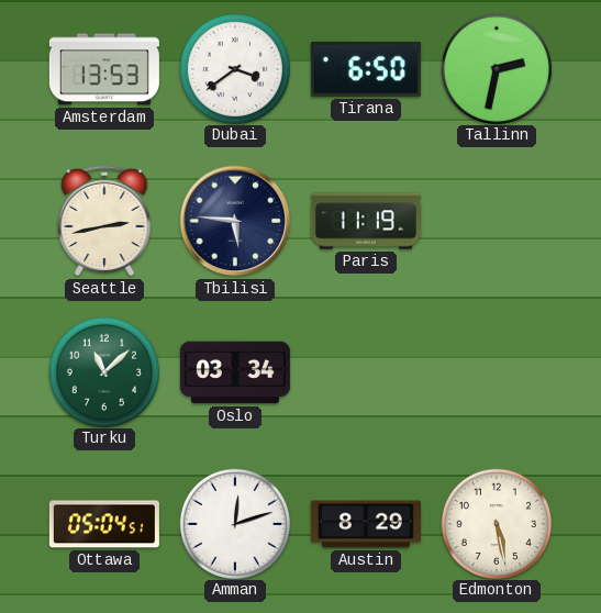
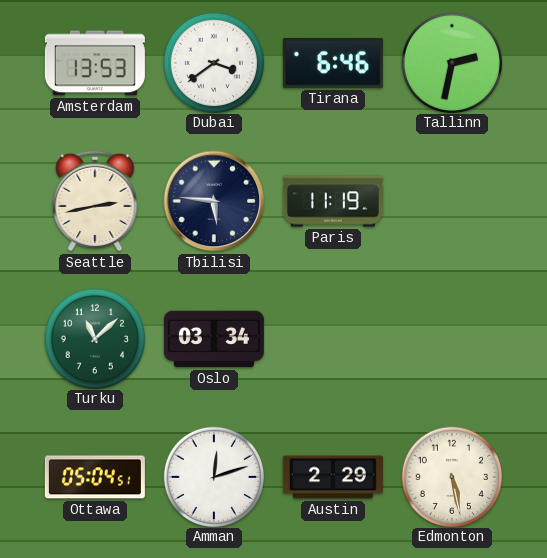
Tirana: 6:50 -> 6:46 (333, 63)
Austin: 8:29 -> 2:29 (333, 477)
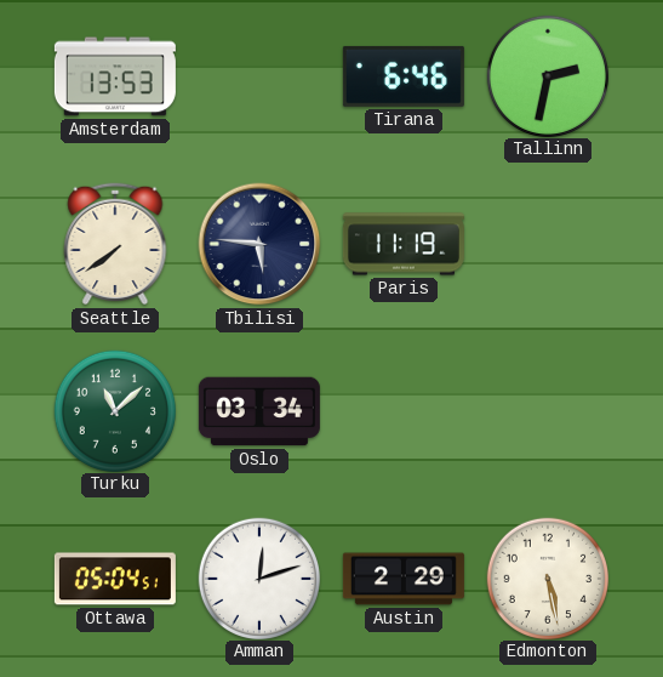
Dubai: 3:39 -> none (213, 62)
Seattle: 2:43 -> 7:39 (115, 244)
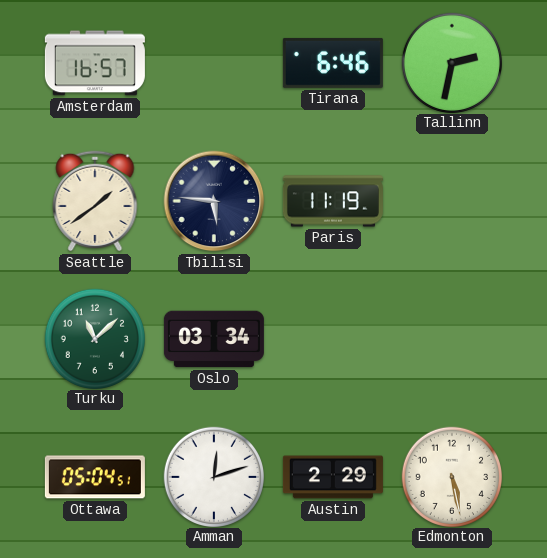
Amsterdam: 13:53 -> 16:57 (95, 63)
Seattle: 7:39 -> 1:39 (95, 201)
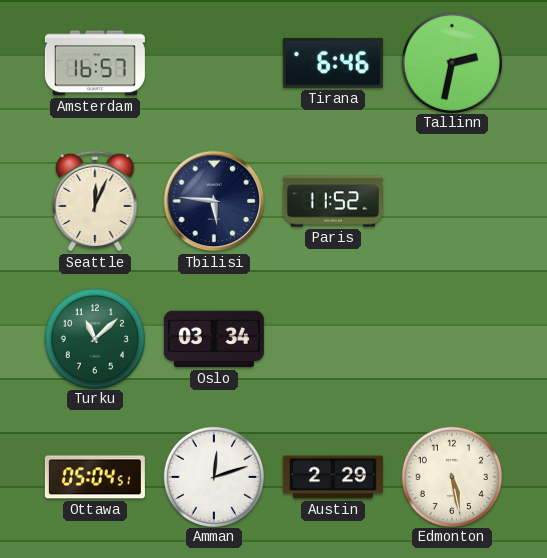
Seattle: 1:39 -> 12:04 (95, 201)
Paris: 11:19 -> 11:52 (333, 201)
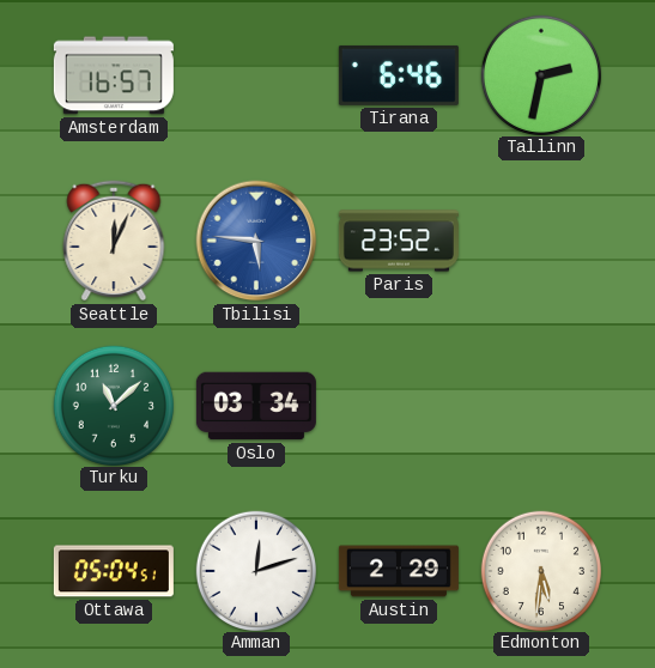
Tbilisi dial: navy -> blue (256, 241)
Paris: 11:52 -> 23:52 (399, 241)
Edmonton: 5:28 -> 5:31 (540, 570)
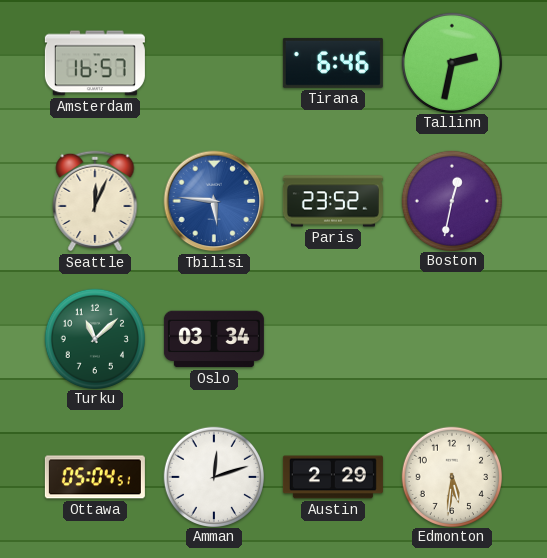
Boston: none -> 12:32 (451, 200)
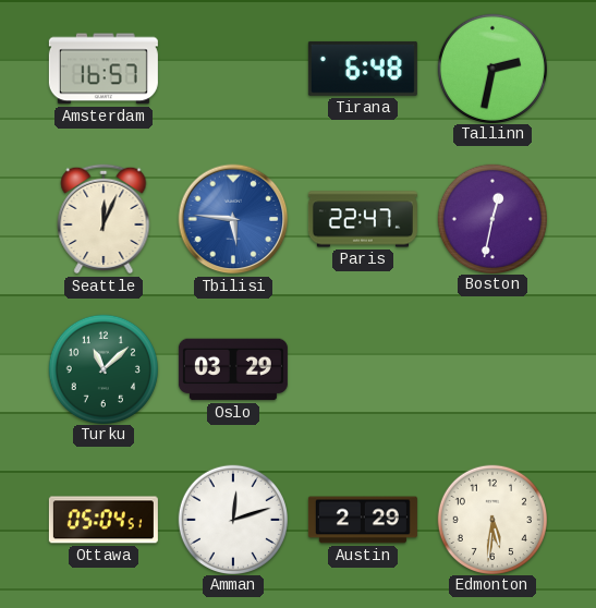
Tirana: 6:46 -> 6:48 (363, 69)
Paris: 23:52 -> 22:47 (363, 219)
Oslo: 03:34 -> 03:29 (233, 369)
